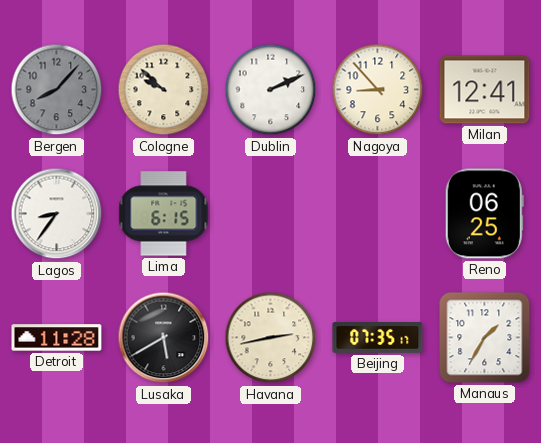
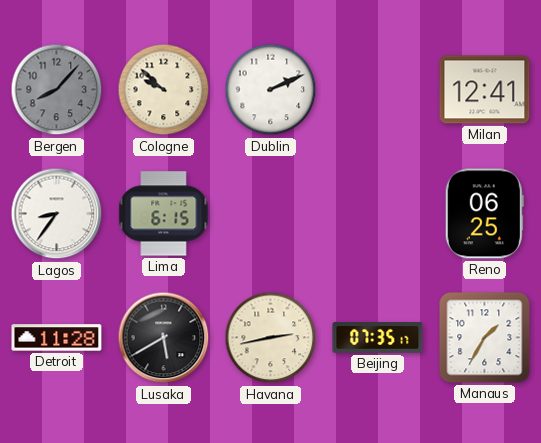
Nagoya: 8:53 -> none (378, 90)
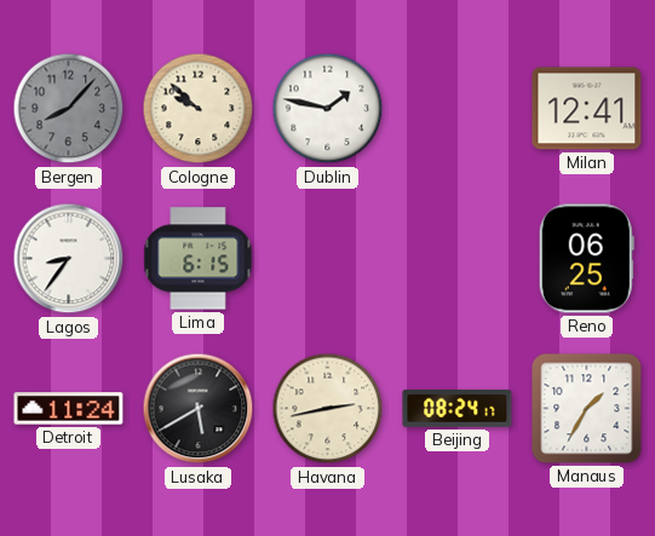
Dublin: 2:11 -> 1:47 (328, 109)
Detroit: 11:28 -> 11:24 (69, 409)
Beijing: 07:35 -> 08:24 (458, 409)
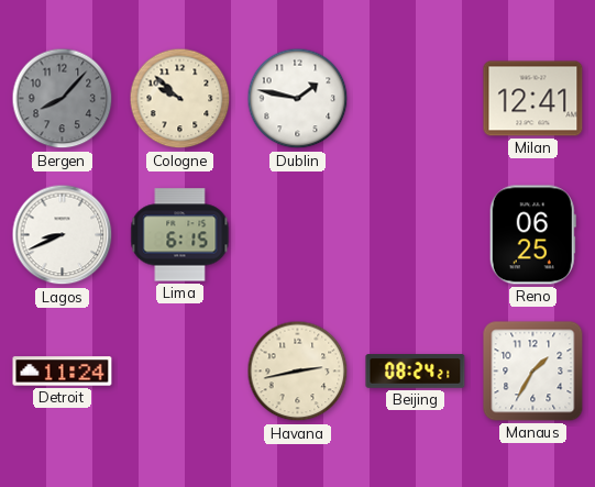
Lagos: 8:36 -> 8:41 (63, 235)
Lusaka: 5:40 -> none (199, 409)
Beijing: 08:24:17 -> 08:24:21 (416, 372)
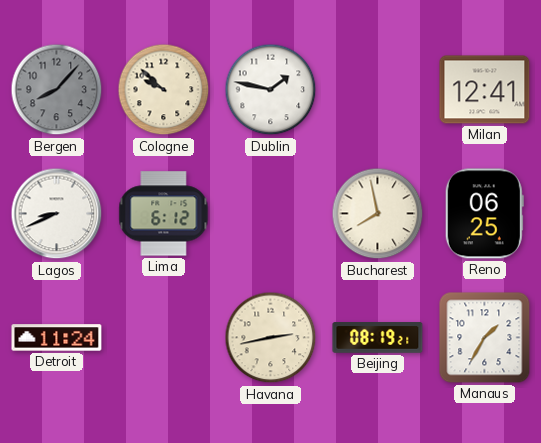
Lima: 6:15 -> 6:12 (164, 214)
Bucharest: none -> 7:58 (378, 214)
Beijing: 08:24 -> 08:19 (378, 338)
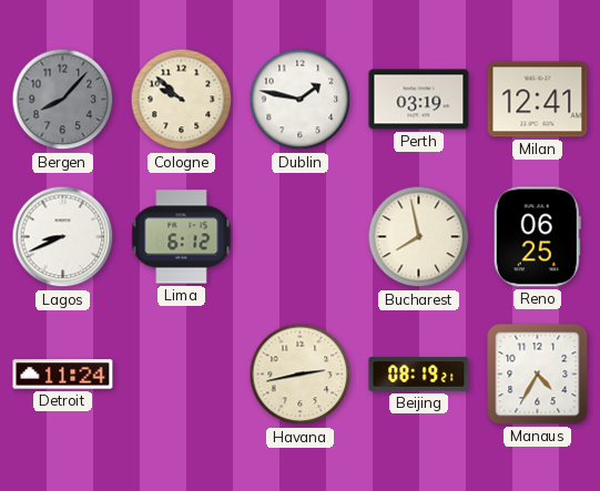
Perth: none -> 03:19 (419, 100)
Manaus: 1:35 -> 4:35 (538, 375)
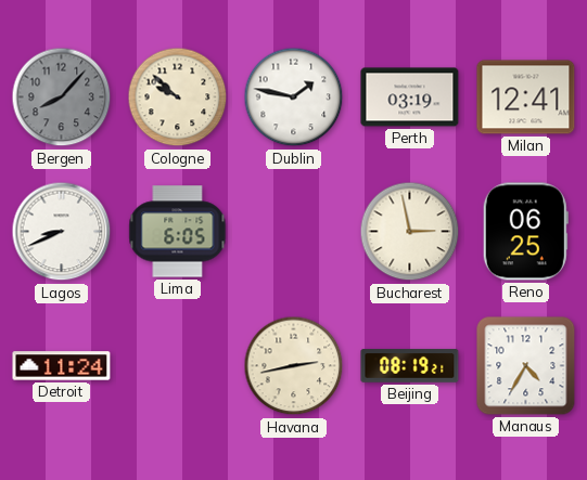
Lima: 6:12 -> 6:05 (178, 232)
Bucharest: 7:58 -> 2:58 (410, 232)
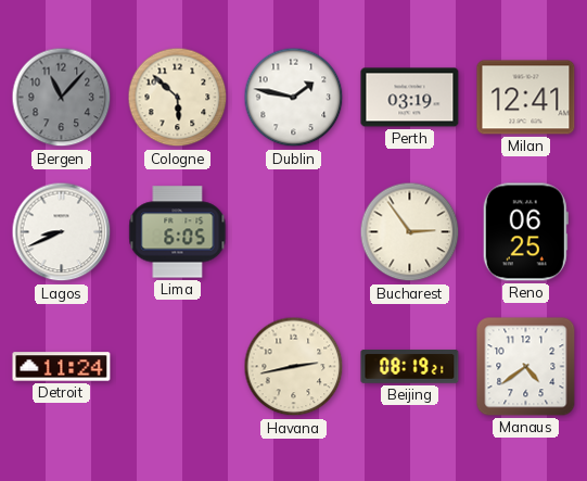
Bergen: 8:07 -> 11:07 (62, 98)
Cologne: 9:52 -> 5:52 (178, 98)
Bucharest: 2:58 -> 2:54 (410, 232)
Manaus: 4:35 -> 4:39 (526, 367)
